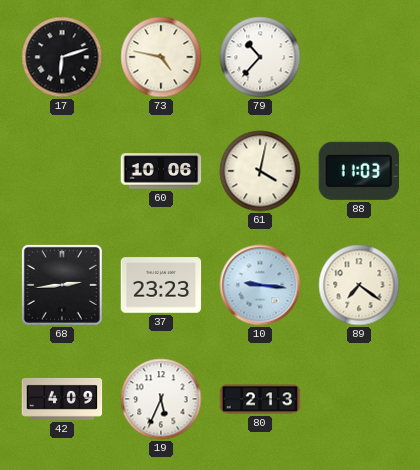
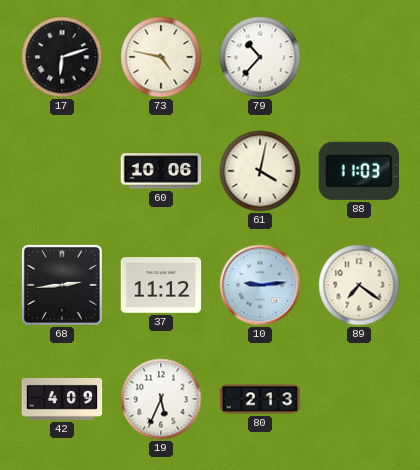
37: 23:23 -> 11:12 (161, 285)
10: 9:16 -> 9:14 (260, 285)
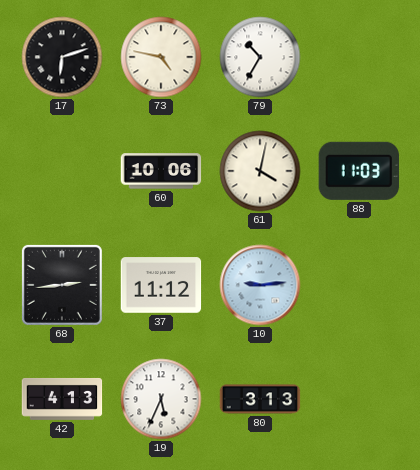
79: 10:37 -> 10:35 (260, 57)
89: 7:21 -> none (359, 285)
42: 4:09 -> 4:13 (62, 399)
80: 2:13 -> 3:13 (260, 399)
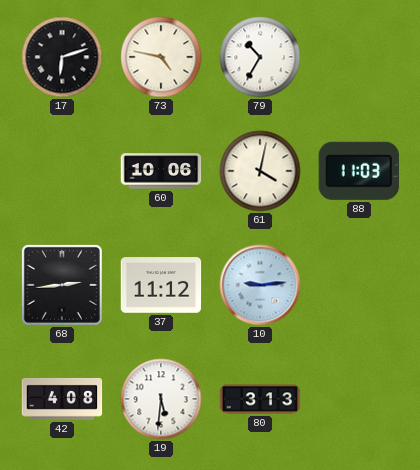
42: 4:13 -> 4:08 (62, 399)
19: 5:34 -> 5:31 (161, 399)
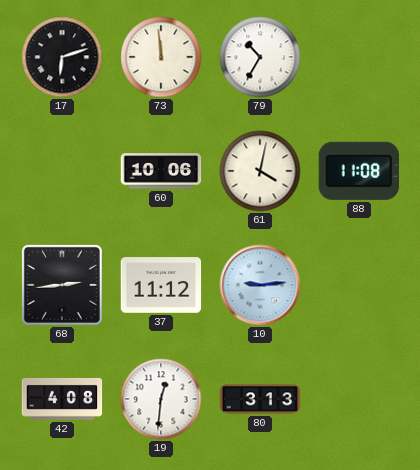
73: 4:47 -> 11:59 (161, 57)
88: 11:03 -> 11:08 (359, 171)
19: 5:31 -> 12:31 (161, 399)
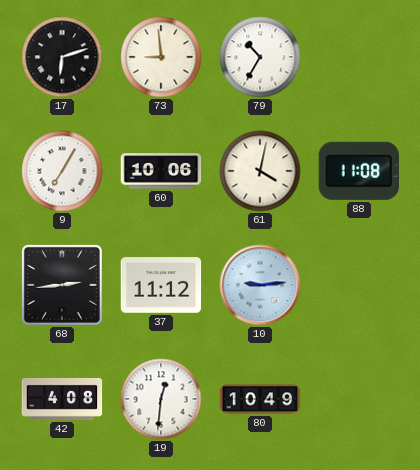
73: 11:59 -> 8:59 (161, 57)
9: none -> 7:05 (62, 171)
80: 3:13 -> 10:49 (260, 399)
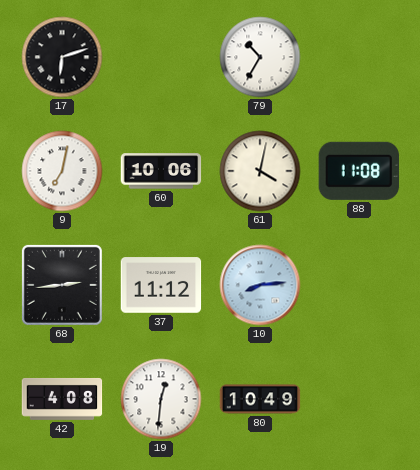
73: 8:59 -> none (161, 57)
9: 7:05 -> 7:02 (62, 171)
10: 9:14 -> 8:14 (260, 285)
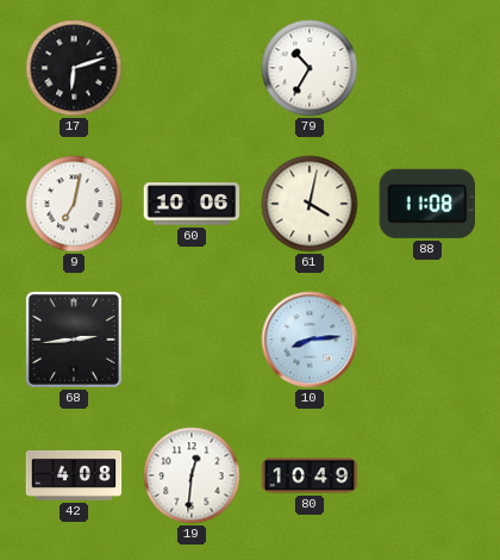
37: 11:12 -> none (161, 285)
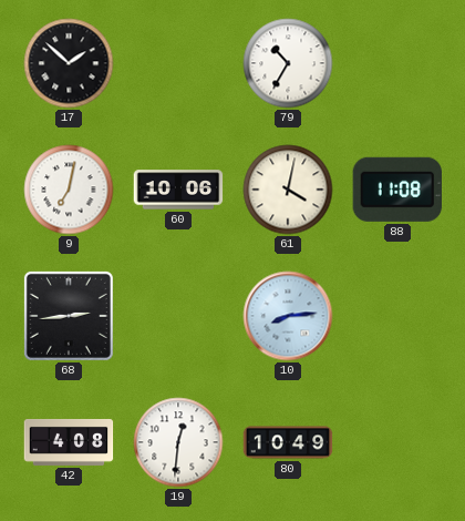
17: 6:12 -> 1:52 (69, 63)
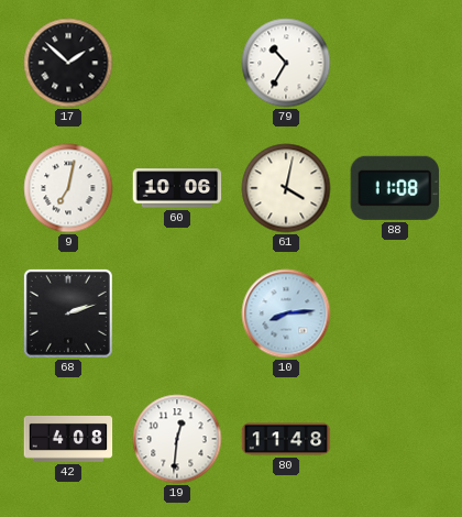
68: 2:44 -> 2:12 (68, 313)
80: 10:49 -> 11:48 (286, 439)
